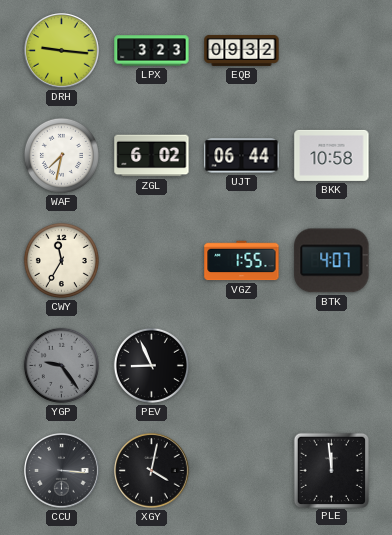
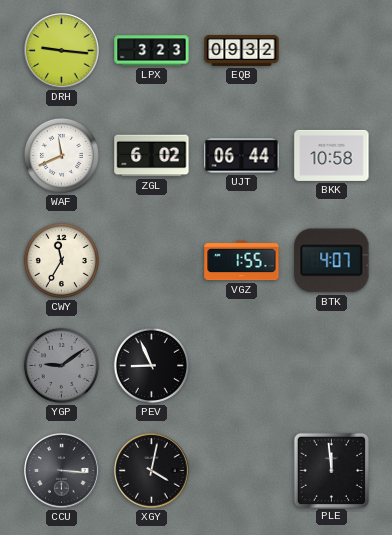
WAF: 7:32 -> 11:41 (61, 155)
YGP: 9:24 -> 9:09 (61, 365)
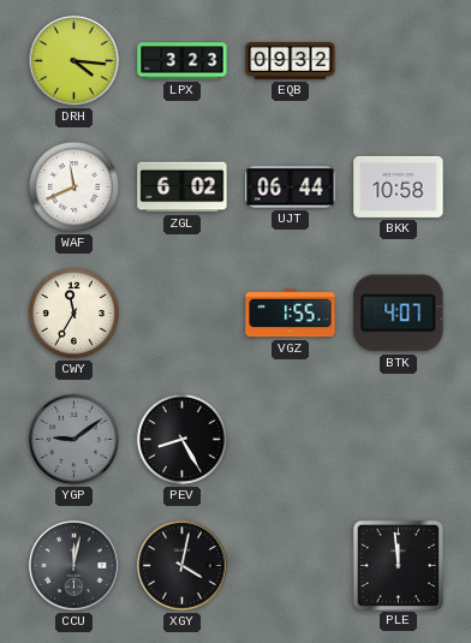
DRH: 9:16 -> 4:16 (74, 61)
PEV: 8:56 -> 8:25 (181, 439)
CCU: 3:16 -> 12:02 (74, 566)
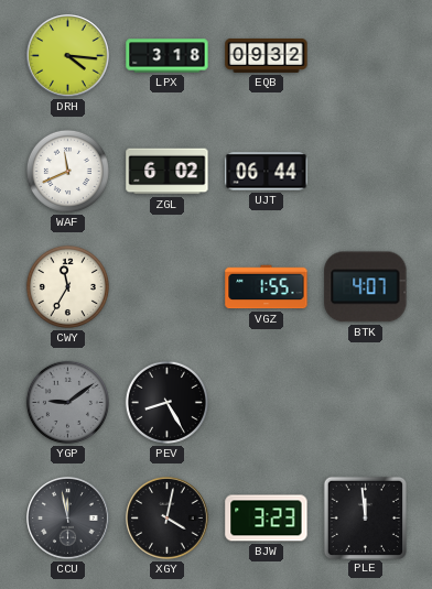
LPX: 3:23 -> 3:18 (168, 56)
BKK: 10:58 -> none (399, 186)
CCU: 12:02 -> 11:58 (68, 519)
BJW: none -> 3:23 (267, 519)
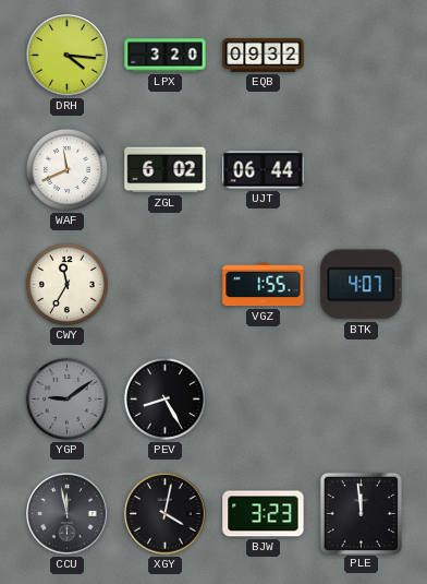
LPX: 3:18 -> 3:20 (166, 56)
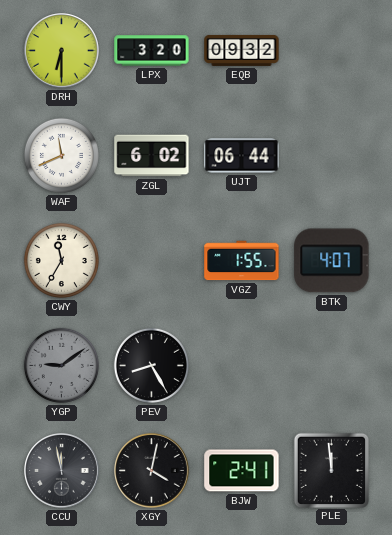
DRH: 4:16 -> 6:30 (62, 51)
BJW: 3:23 -> 2:41 (242, 471)
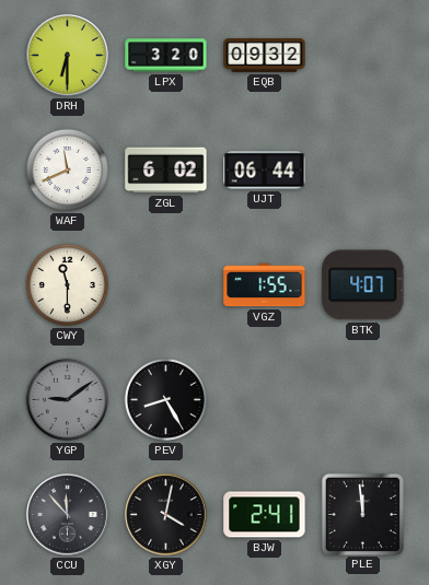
CWY: 11:35 -> 11:30 (67, 284)
CCU: 11:58 -> 11:53 (68, 515)
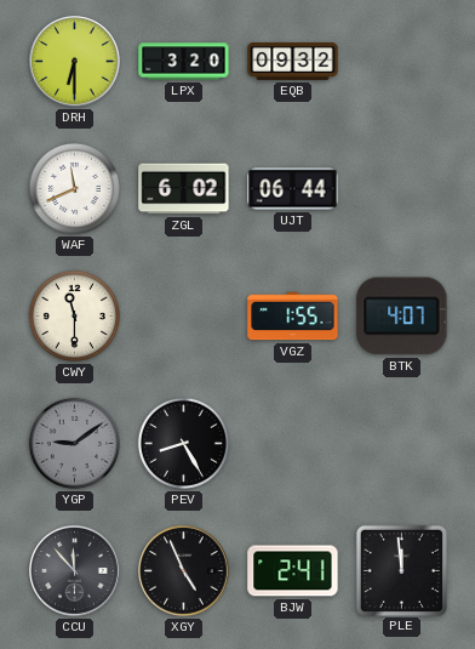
XGY: 4:02 -> 4:56 (184, 571)
